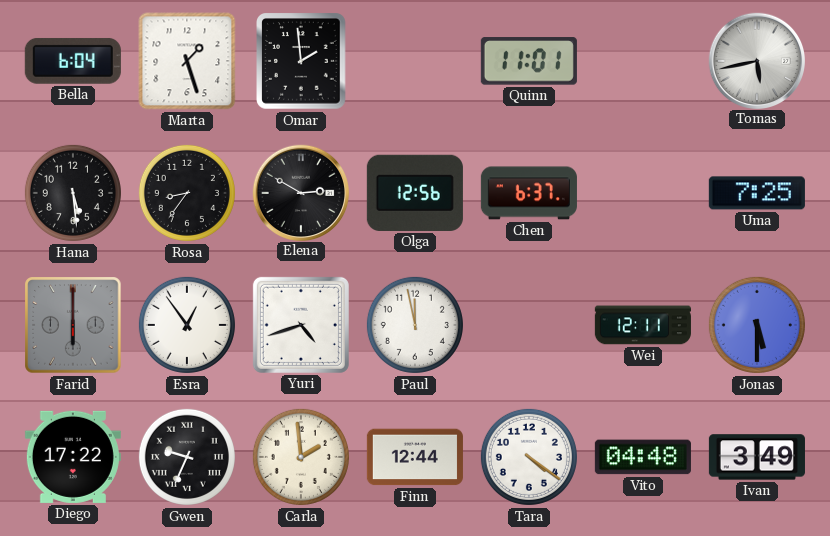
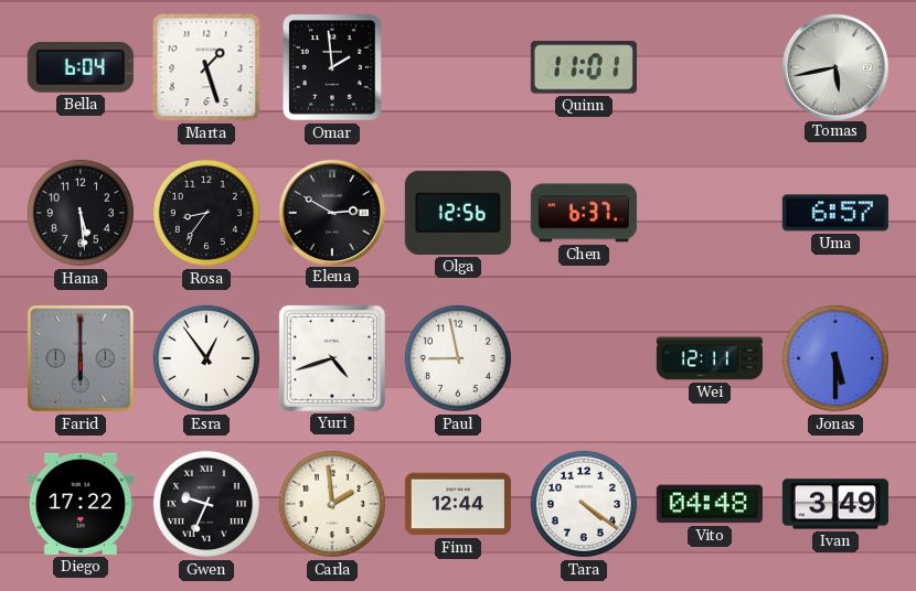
Uma: 7:25 -> 6:57 (835, 213)
Paul: 11:58 -> 8:58 (458, 358)
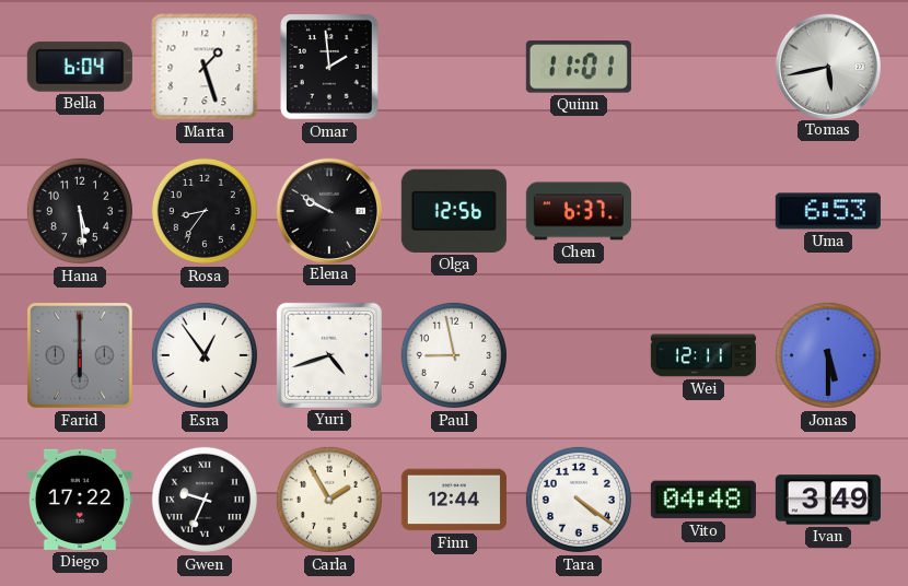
Elena: 2:50 -> 9:50 (328, 210)
Uma: 6:57 -> 6:53 (828, 211)
Carla: 1:59 -> 1:55 (329, 500)
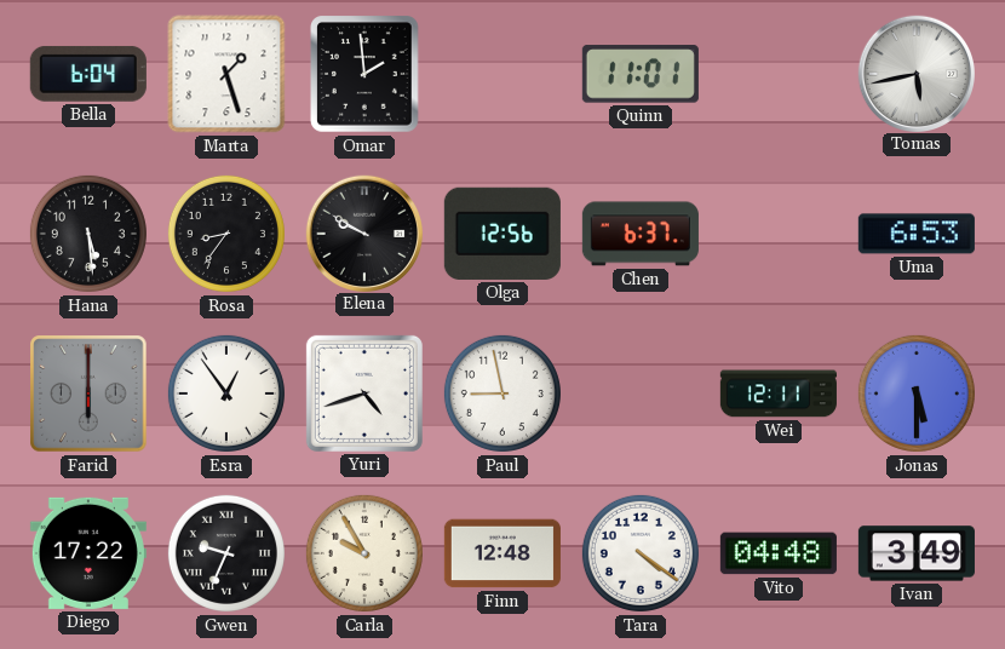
Carla: 1:55 -> 9:55 (364, 553)
Finn: 12:44 -> 12:48 (502, 553)
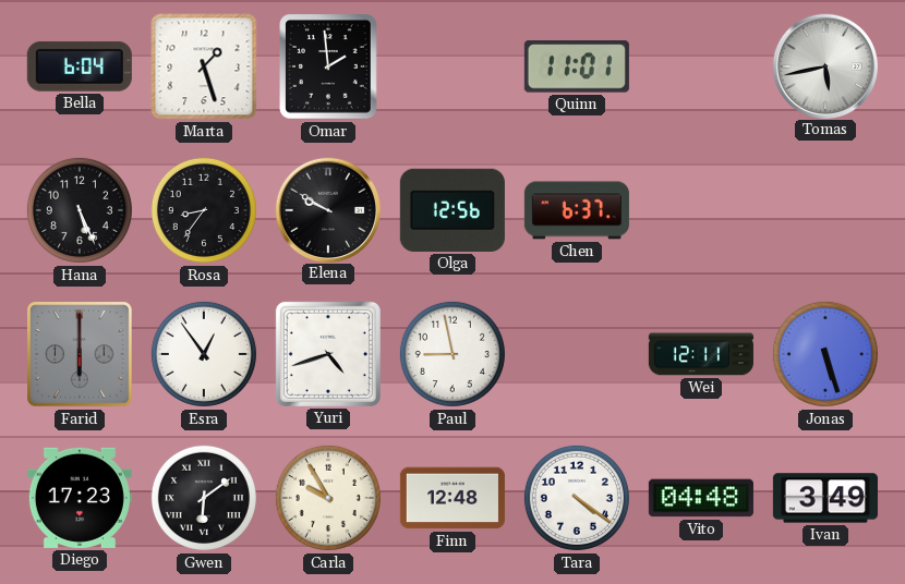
Hana: 5:29 -> 5:26 (80, 210)
Uma: 6:53 -> none (917, 234)
Jonas: 5:30 -> 5:27 (825, 354)
Diego: 17:22 -> 17:23 (80, 498)
Gwen: 9:34 -> 6:09 (204, 498)
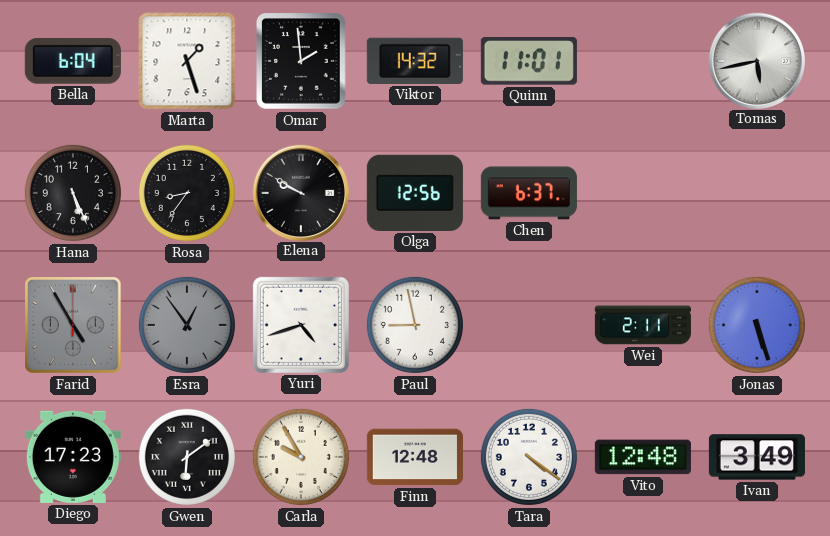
Viktor: none -> 14:32 (415, 61)
Farid: 6:00 -> 4:55 (73, 325)
Esra dial: white -> grey (187, 325)
Wei: 12:11 -> 2:11 (643, 325)
Vito: 04:48 -> 12:48 (643, 457)
